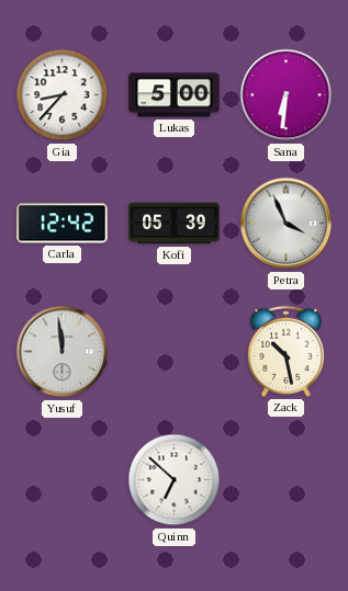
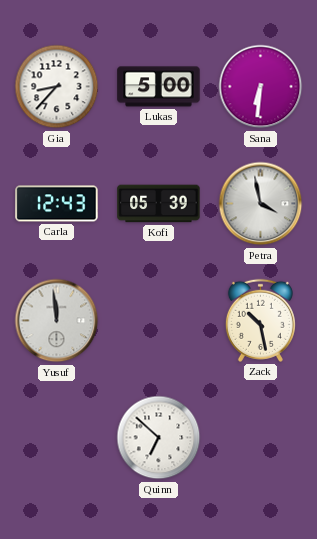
Carla: 12:42 -> 12:43 (57, 204)
Petra: 3:56 -> 3:58 (261, 204)
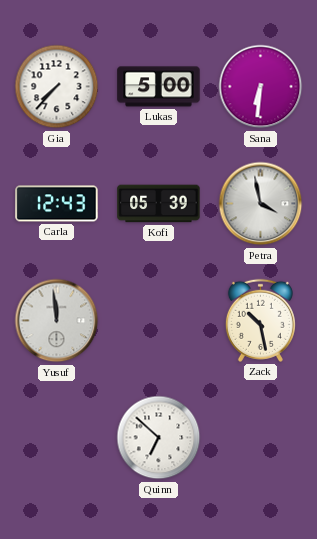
Gia: 8:37 -> 7:37 (57, 87)
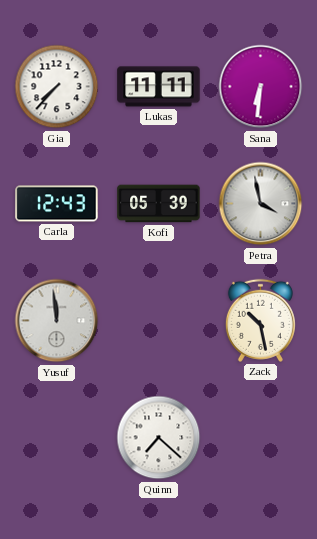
Lukas: 5:00 -> 11:11 (159, 87)
Quinn: 6:52 -> 7:22 (159, 438)
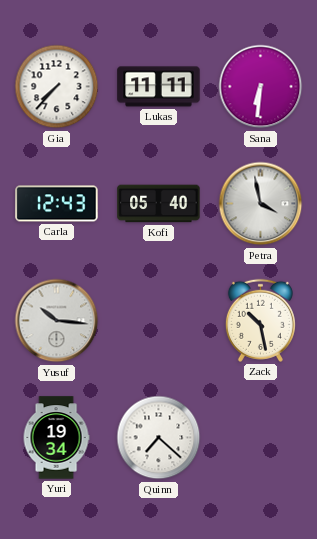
Kofi: 05:39 -> 05:40 (159, 204)
Yusuf: 11:59 -> 10:16 (57, 321)
Yuri: none -> 19:34 (56, 438)
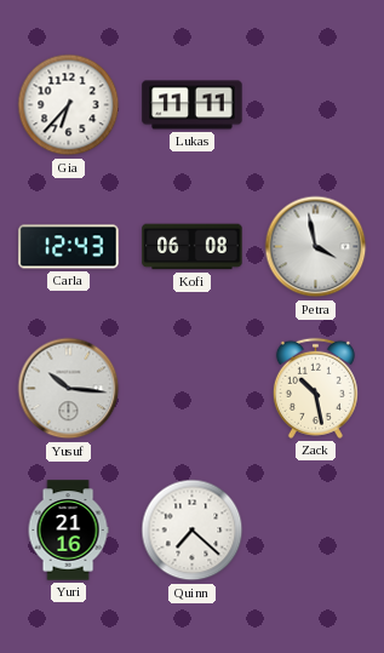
Gia: 7:37 -> 6:37 (69, 105)
Sana: 6:31 -> none (261, 87)
Kofi: 05:40 -> 06:08 (193, 247)
Yuri: 19:34 -> 21:16 (68, 531)
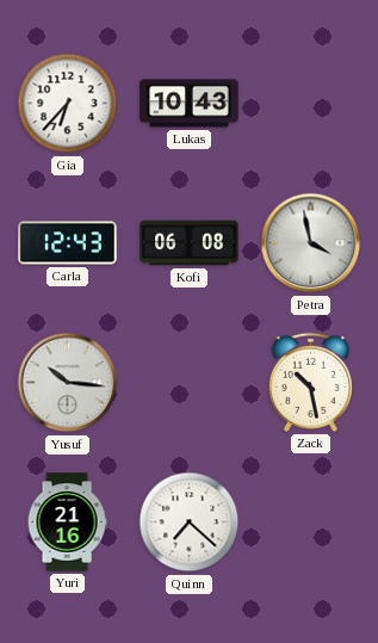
Lukas: 11:11 -> 10:43 (190, 104)
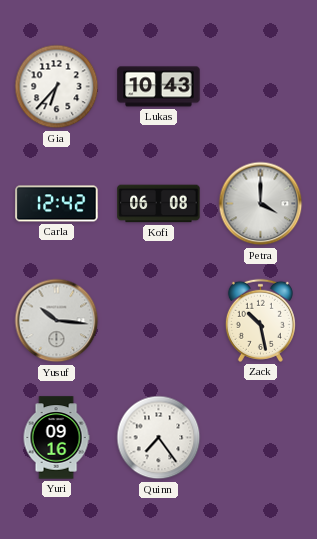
Carla: 12:43 -> 12:42 (57, 204)
Petra: 3:58 -> 4:00 (261, 204)
Yuri: 21:16 -> 09:16 (56, 438)
Quinn: 7:22 -> 7:24 (159, 438)
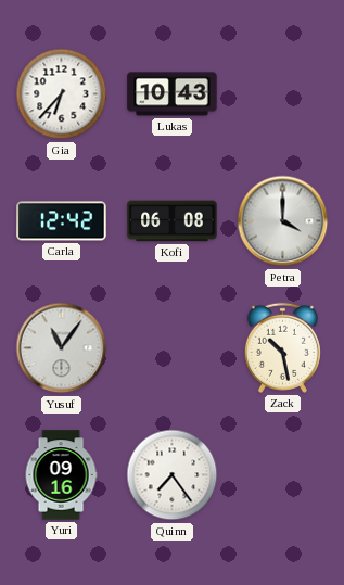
Yusuf: 10:16 -> 11:06 (62, 348)
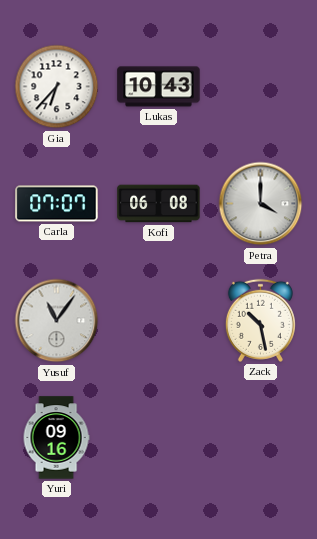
Carla: 12:42 -> 07:07 (57, 204)
Quinn: 7:24 -> none (173, 475)
